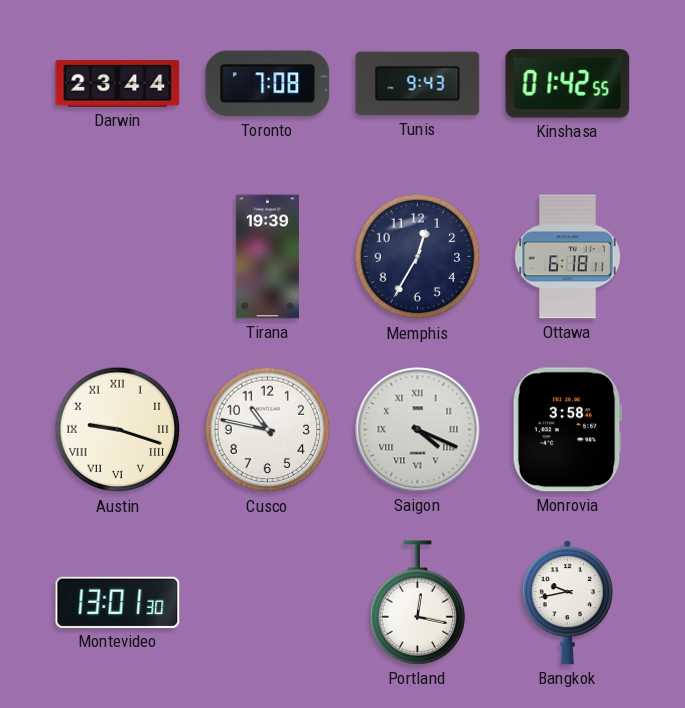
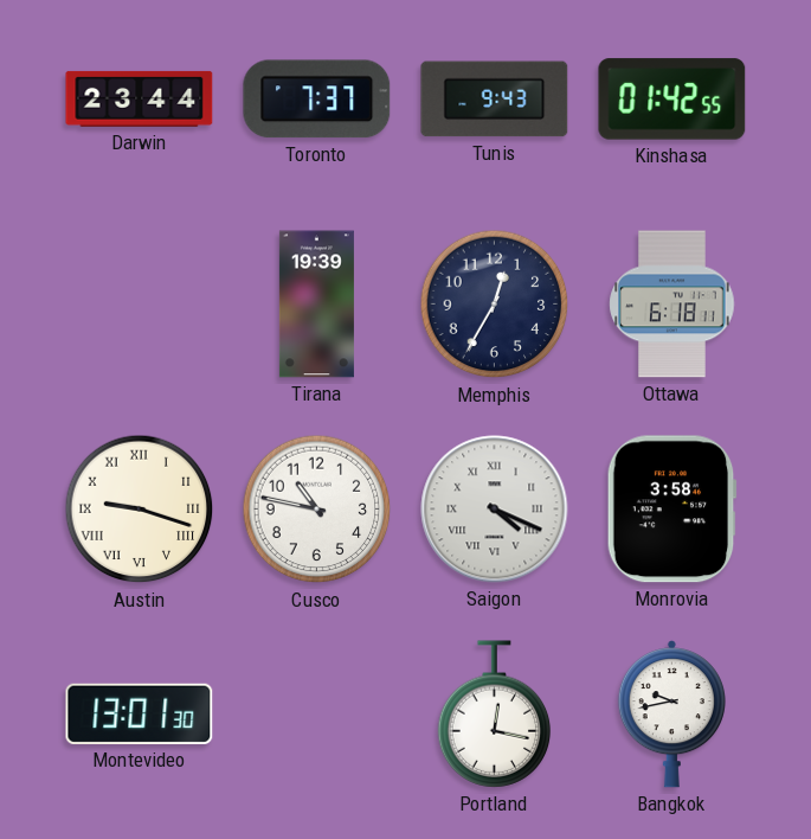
Toronto: 7:08 -> 7:37 (317, 100)
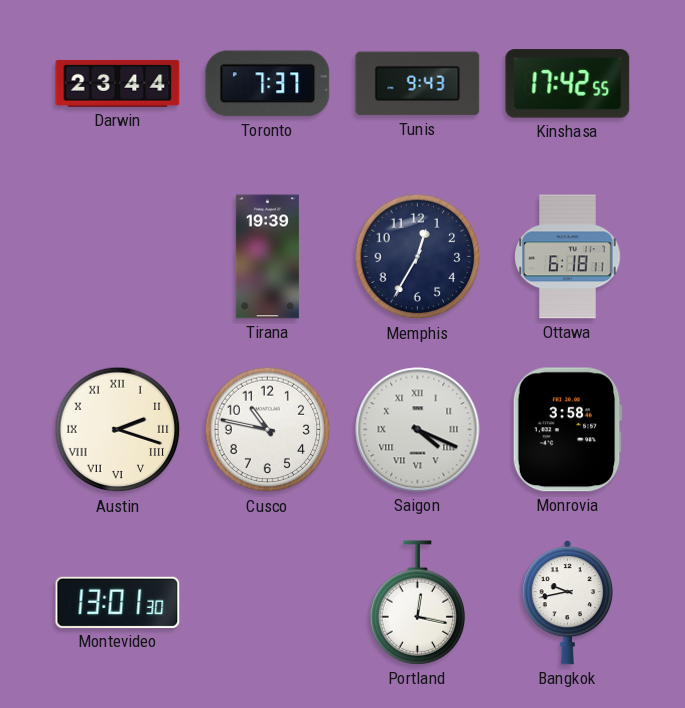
Kinshasa: 01:42 -> 17:42 (568, 84)
Austin: 9:18 -> 2:18 (118, 430)
